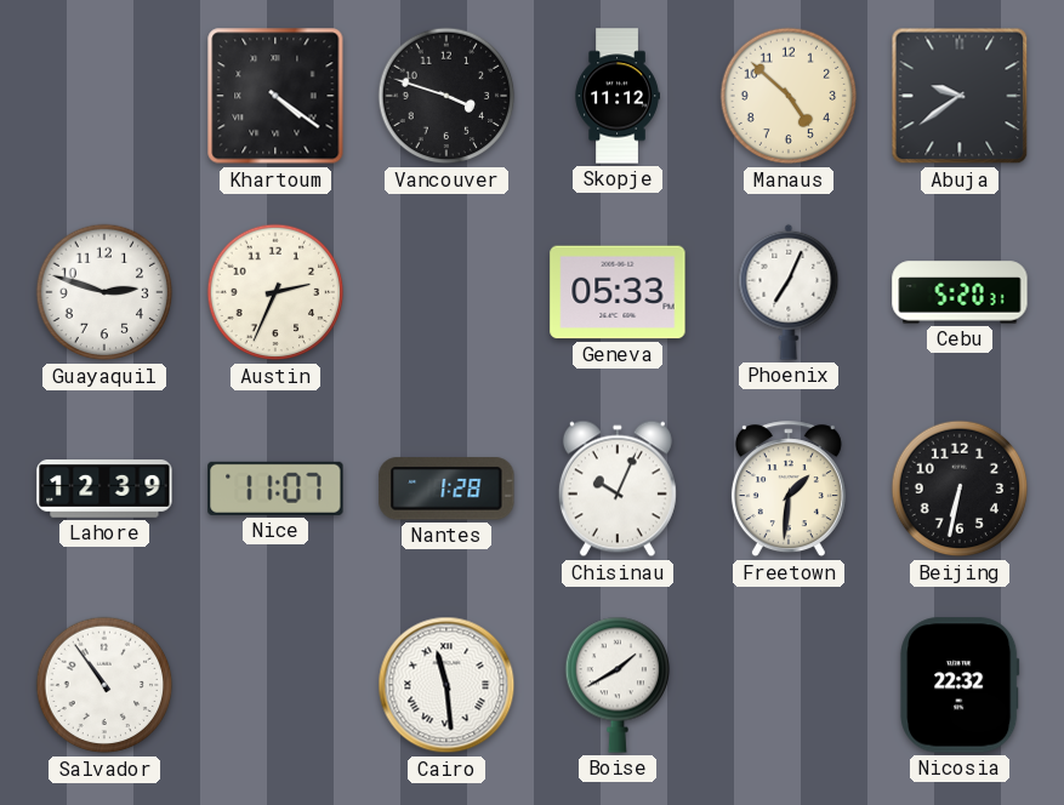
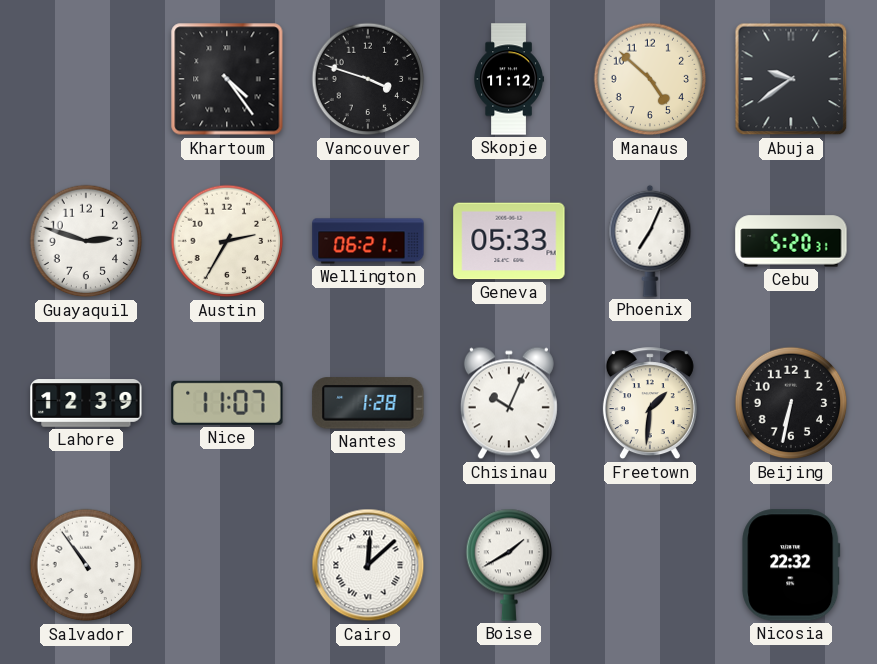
Khartoum: 4:21 -> 4:24 (227, 79)
Austin: 2:34 -> 2:35 (227, 241)
Wellington: none -> 06:21 (368, 241)
Cairo: 11:29 -> 12:08 (368, 565)
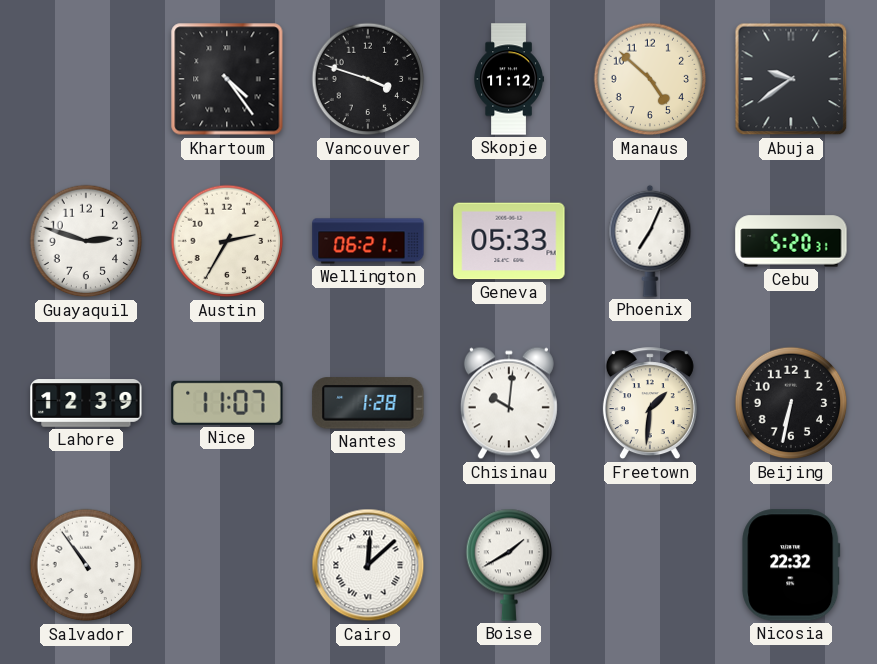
Chisinau: 10:04 -> 10:01 (509, 403)
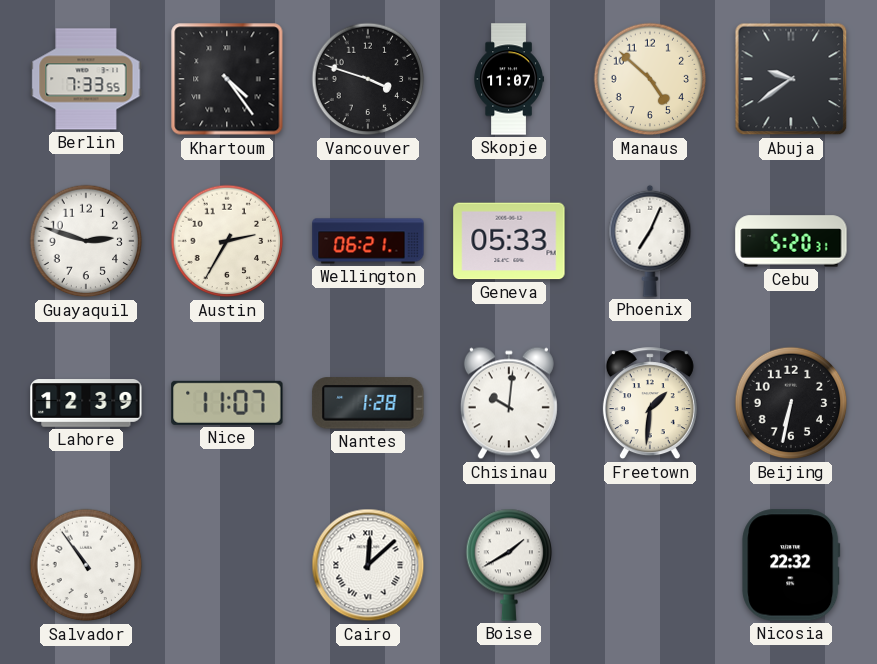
Berlin: none -> 7:33 (86, 79)
Skopje: 11:12 -> 11:07 (509, 79)
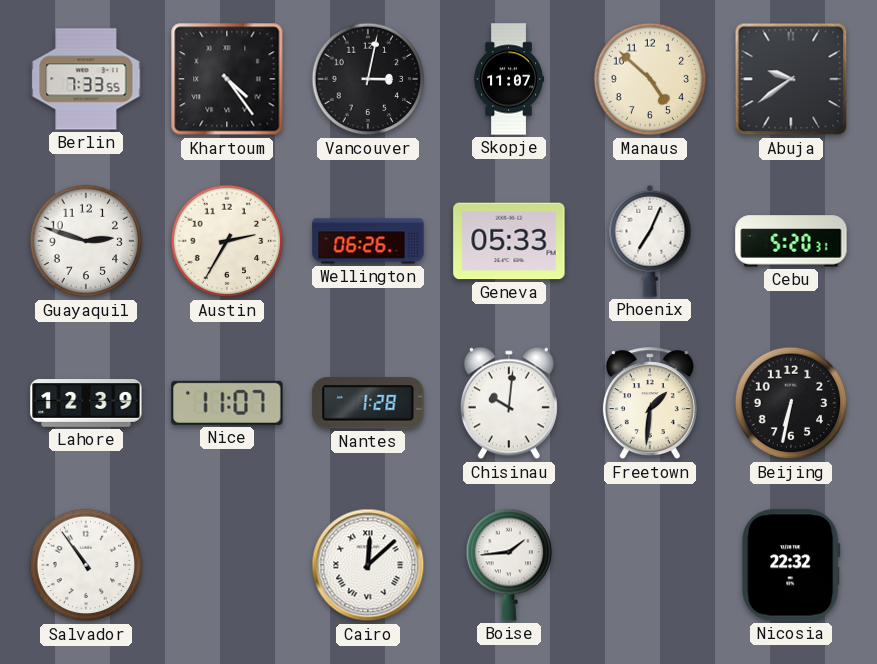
Vancouver: 3:48 -> 3:02 (368, 79)
Wellington: 06:21 -> 06:26 (368, 241)
Boise: 1:40 -> 1:44 (509, 565)
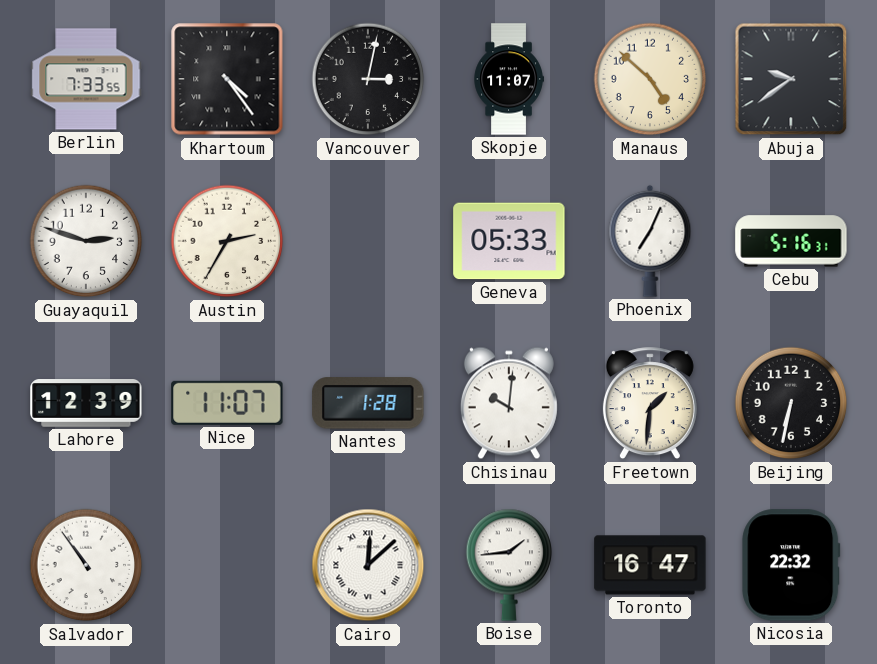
Wellington: 06:26 -> none (368, 241)
Cebu: 5:20 -> 5:16 (791, 241)
Toronto: none -> 16:47 (650, 565)
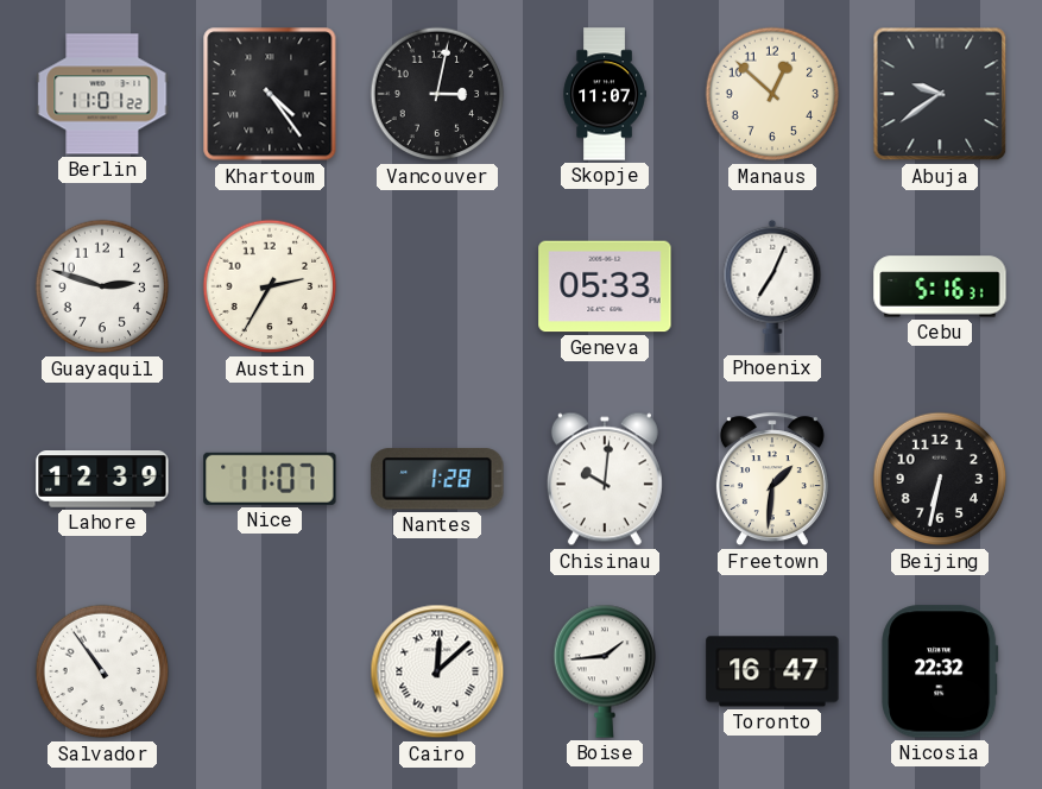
Berlin: 7:33 -> 11:01 (102, 94)
Manaus: 4:52 -> 12:52 (772, 94)
